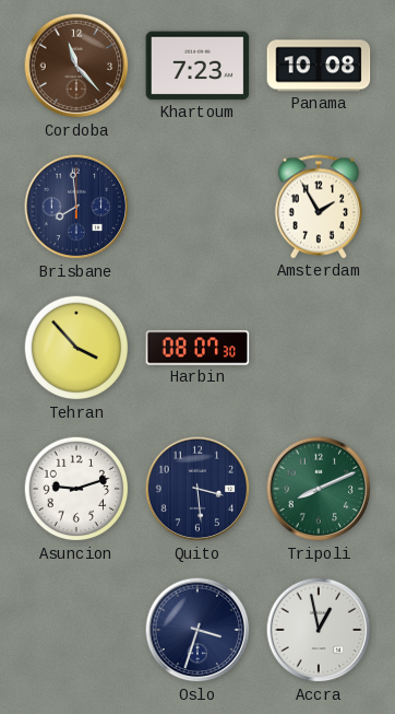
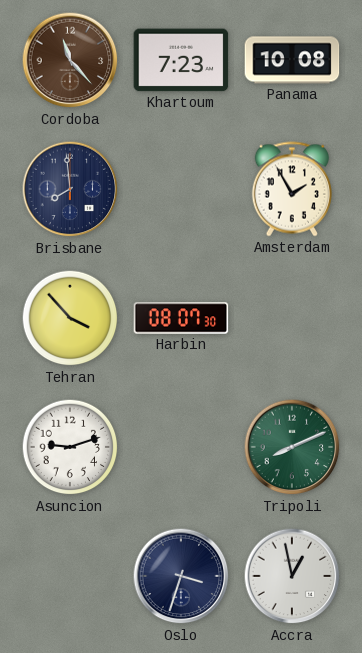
Quito: 3:29 -> none (197, 489)
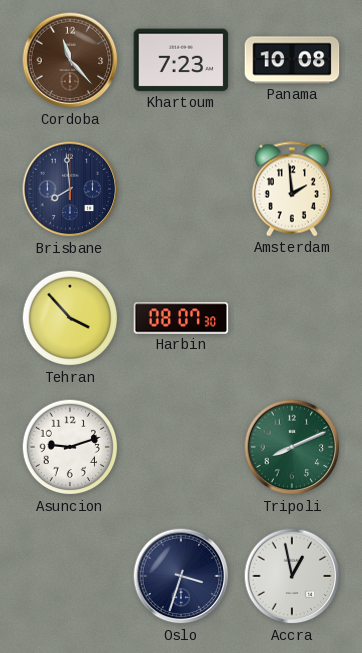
Amsterdam: 1:55 -> 1:59 (292, 189)
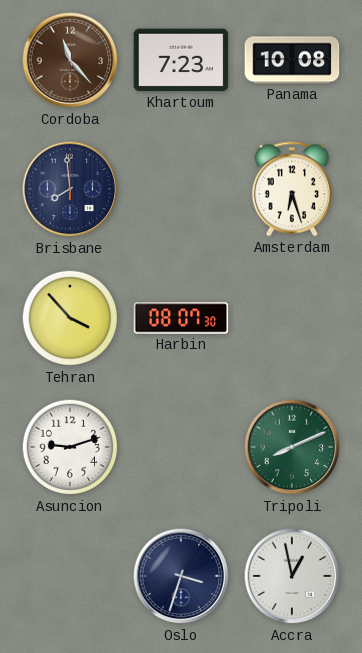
Amsterdam: 1:59 -> 6:27 (292, 189)
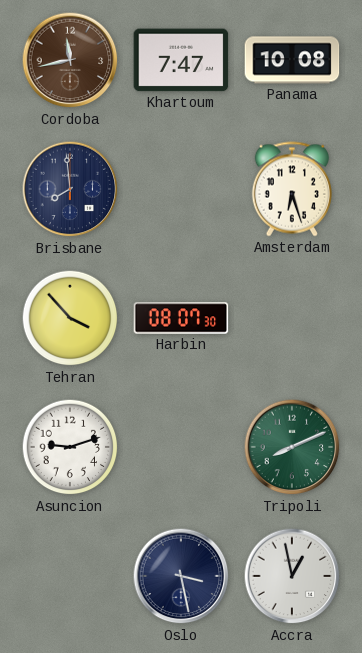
Cordoba: 11:23 -> 11:43 (70, 60)
Khartoum: 7:23 -> 7:47 (181, 60)
Oslo: 3:33 -> 3:28 (181, 576)
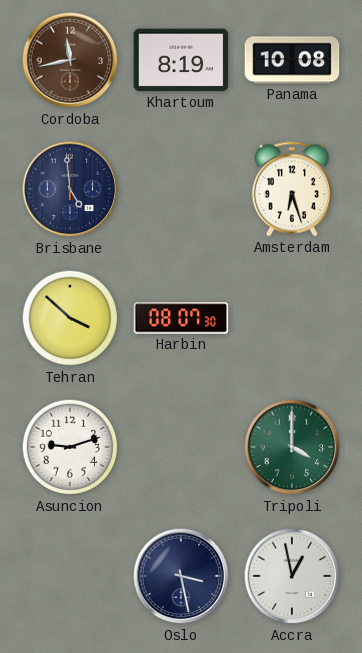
Khartoum: 7:47 -> 8:19 (181, 60)
Brisbane: 7:59 -> 4:59 (70, 189)
Tehran: 3:53 -> 3:52 (70, 318)
Tripoli: 8:11 -> 4:00 (292, 447)
